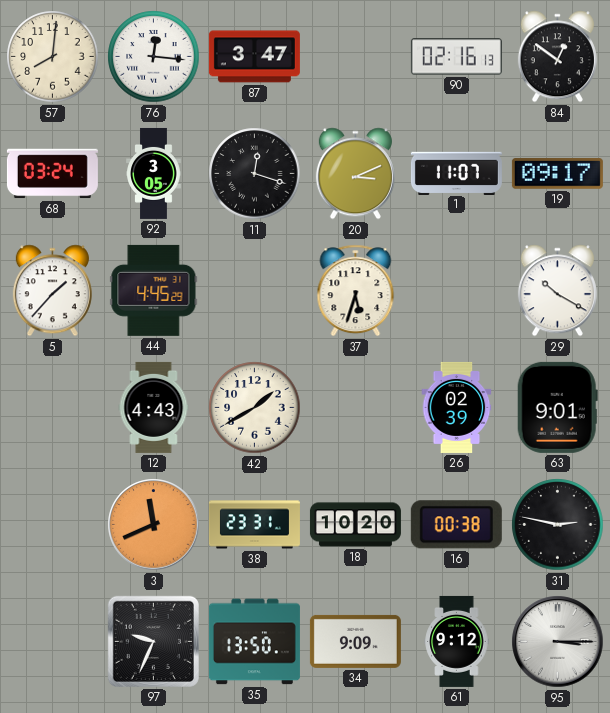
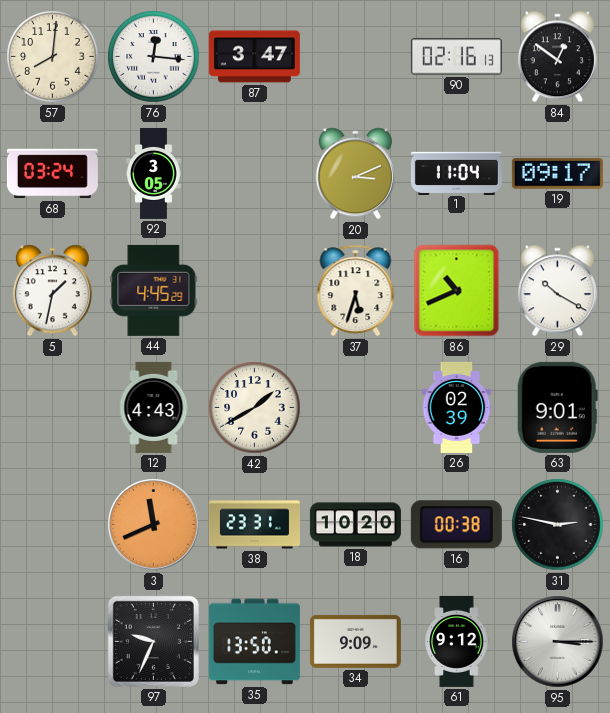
11: 12:18 -> none (255, 174)
1: 11:07 -> 11:04 (456, 173)
5: 1:37 -> 1:32 (52, 291)
86: none -> 10:41 (457, 291)
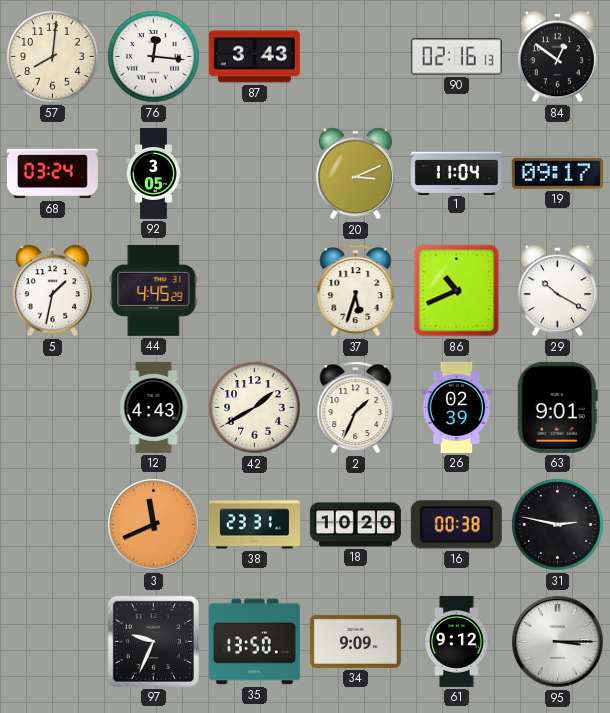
87: 3:47 -> 3:43 (254, 57)
2: none -> 1:34 (356, 408)
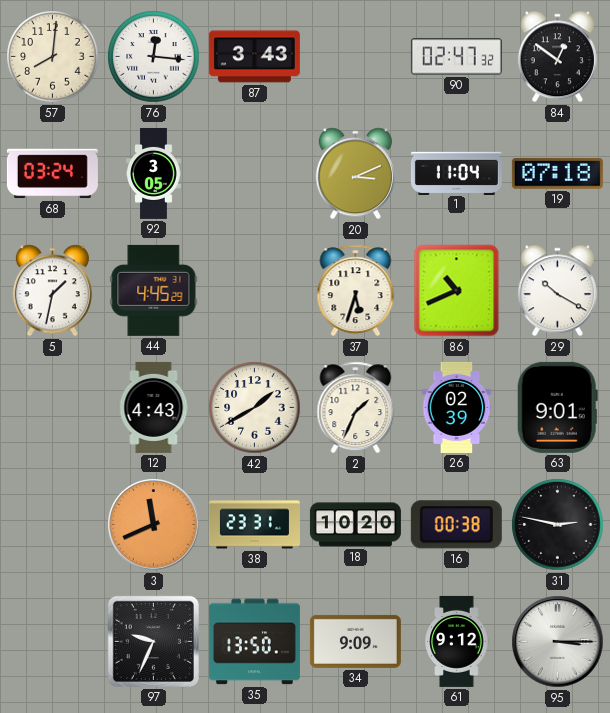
90: 02:16 -> 02:47 (456, 57)
19: 09:17 -> 07:18 (557, 174)
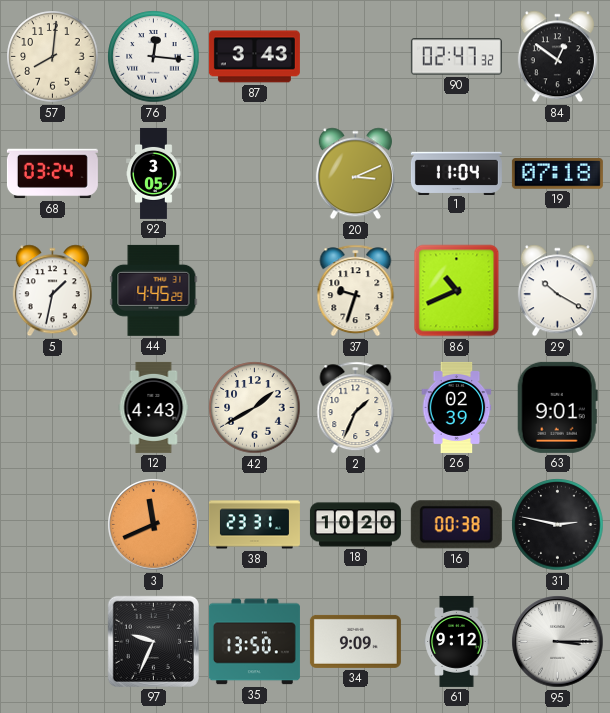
37: 5:33 -> 9:33 (356, 291)
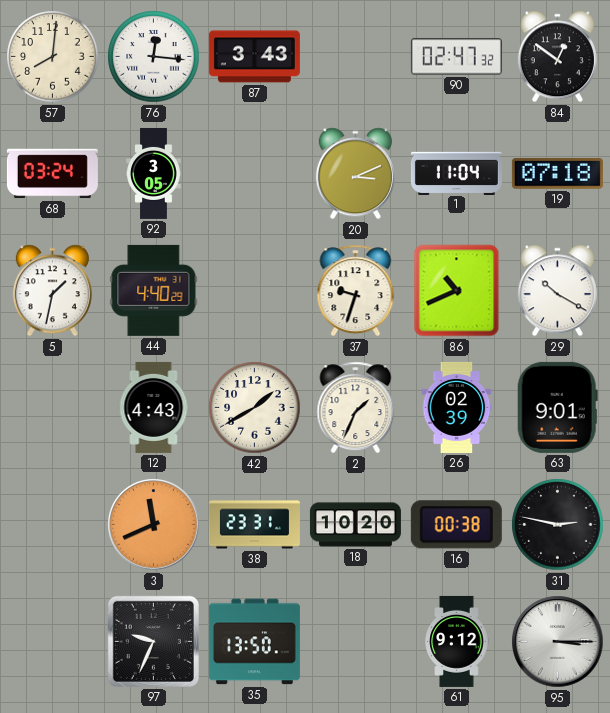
44: 4:45 -> 4:40 (154, 290)
34: 9:09 -> none (355, 641)
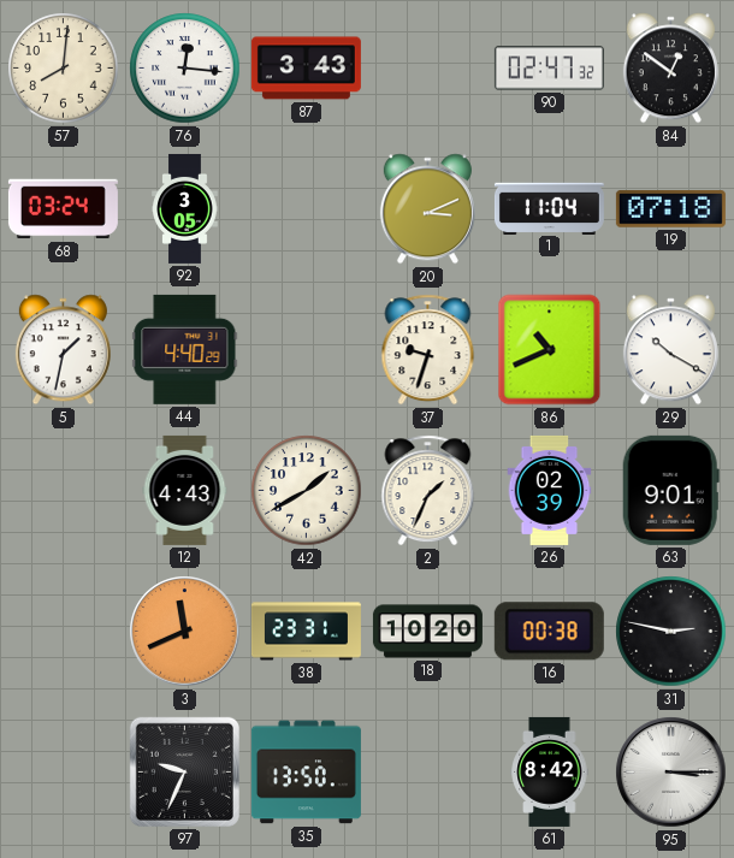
61: 9:12 -> 8:42 (550, 771)
